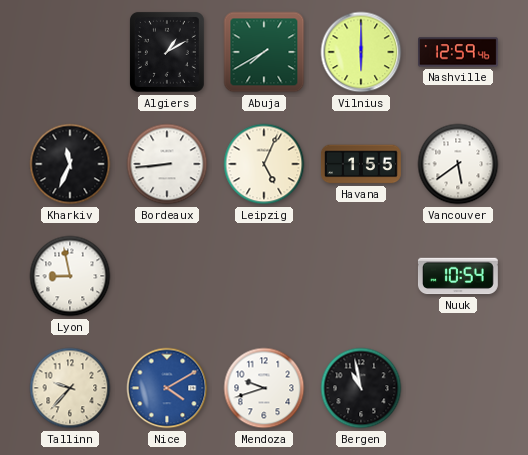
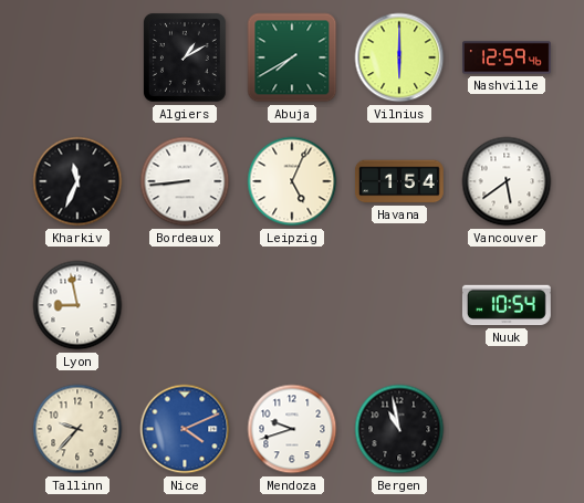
Havana: 1:55 -> 1:54 (399, 181)
Nice: 4:10 -> 4:11 (185, 429)
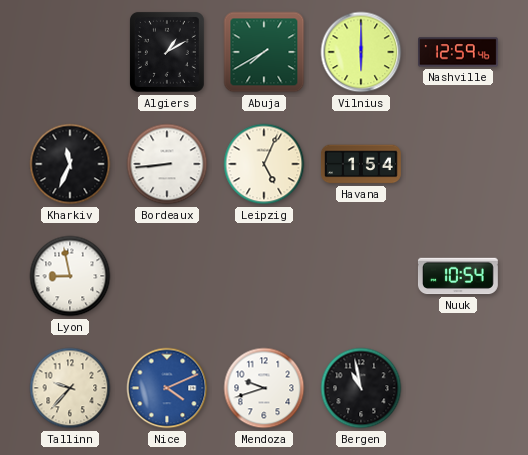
Vancouver: 5:39 -> none (507, 181)
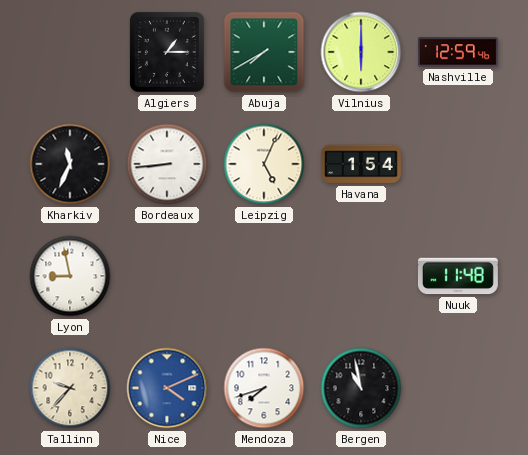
Algiers: 1:10 -> 1:15 (167, 52)
Nuuk: 10:54 -> 11:48 (458, 276)
Mendoza: 9:42 -> 7:42 (264, 388)
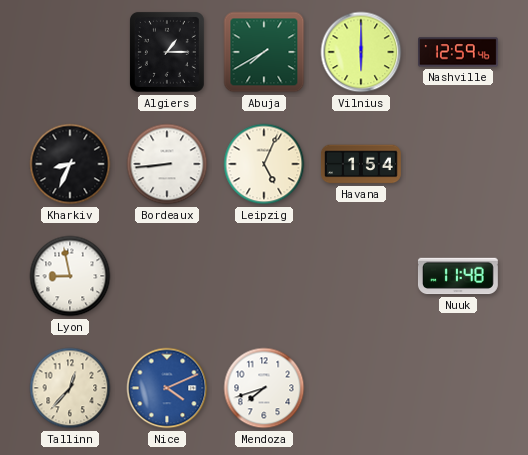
Kharkiv: 11:34 -> 8:34 (70, 164)
Tallinn: 9:37 -> 12:37 (70, 388)
Bergen: 10:58 -> none (361, 388)
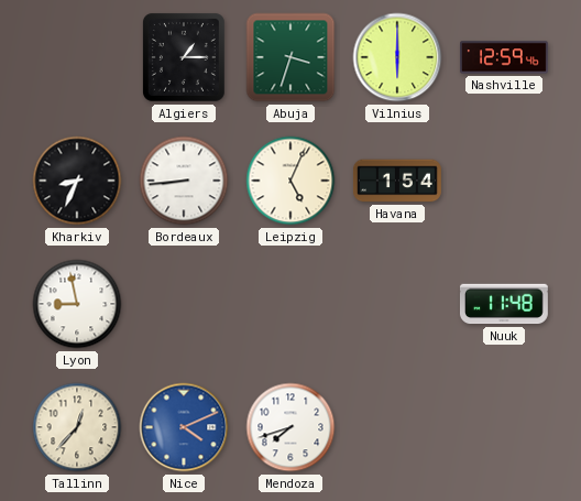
Abuja: 7:40 -> 3:33 (290, 57)
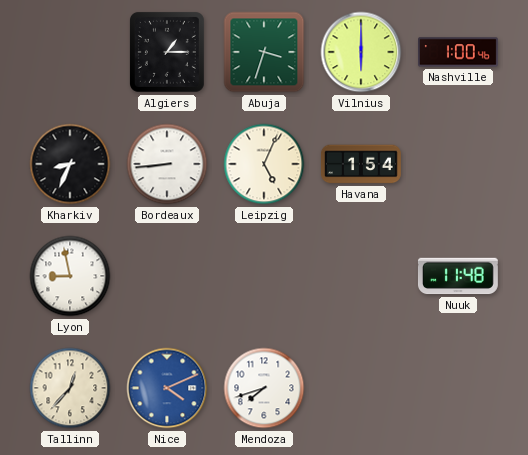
Nashville: 12:59 -> 1:00 (459, 52)
